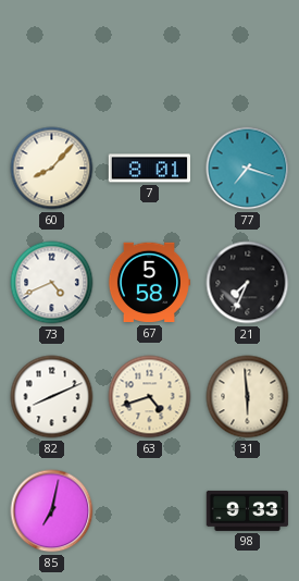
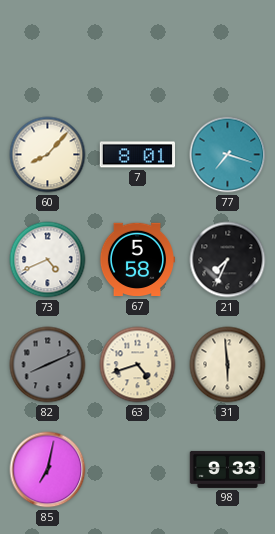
82 dial: white -> grey (48, 365)
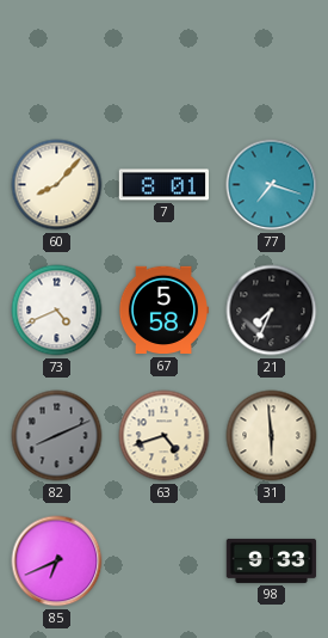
85: 7:02 -> 6:41 (57, 562)
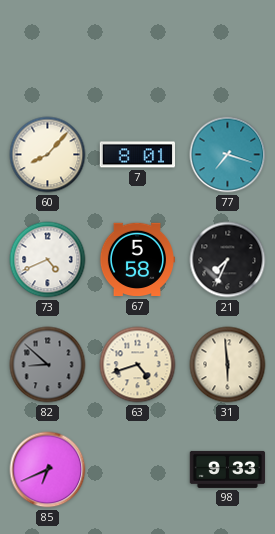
82: 8:11 -> 8:52 (48, 365)
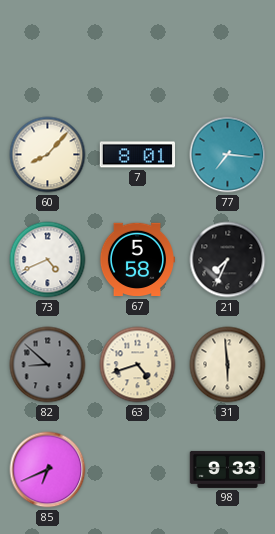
77: 7:18 -> 7:16 (228, 155)
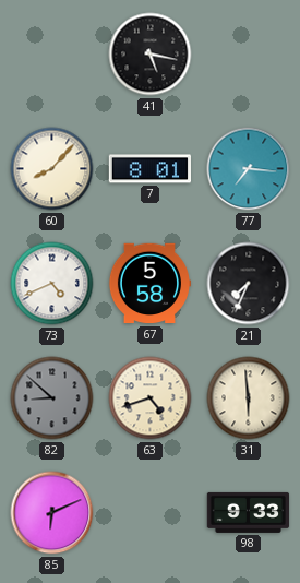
41: none -> 5:17 (151, 55)
85: 6:41 -> 6:11 (52, 513)
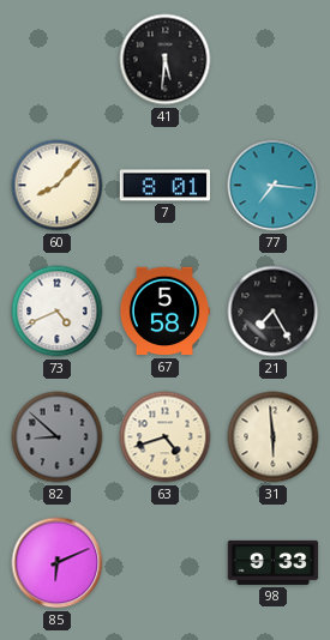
41: 5:17 -> 5:31 (166, 60)
21: 7:34 -> 7:25 (274, 312)
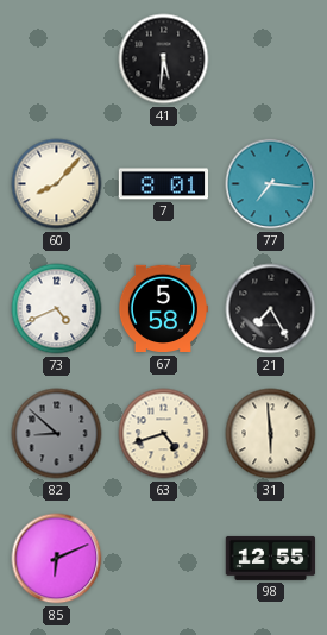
98: 9:33 -> 12:55 (271, 558)
